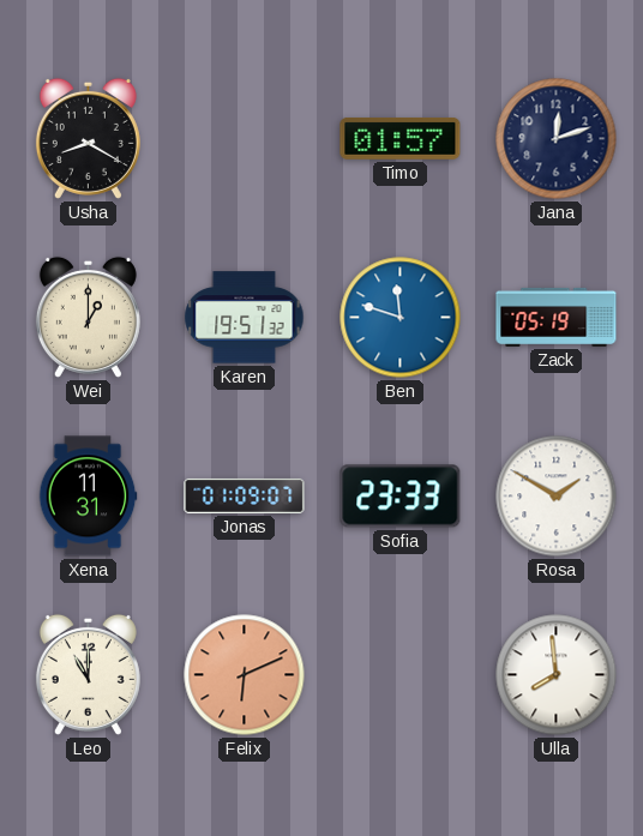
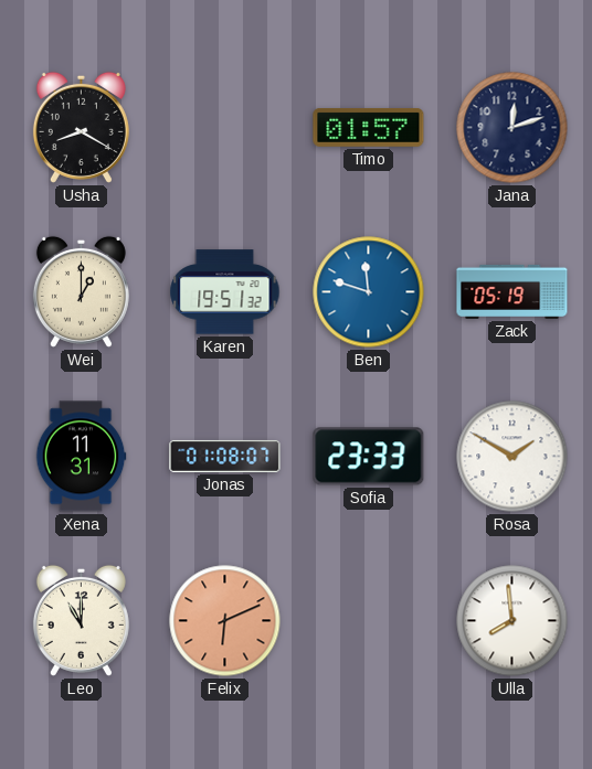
Jonas: 01:09 -> 01:08 (225, 456)
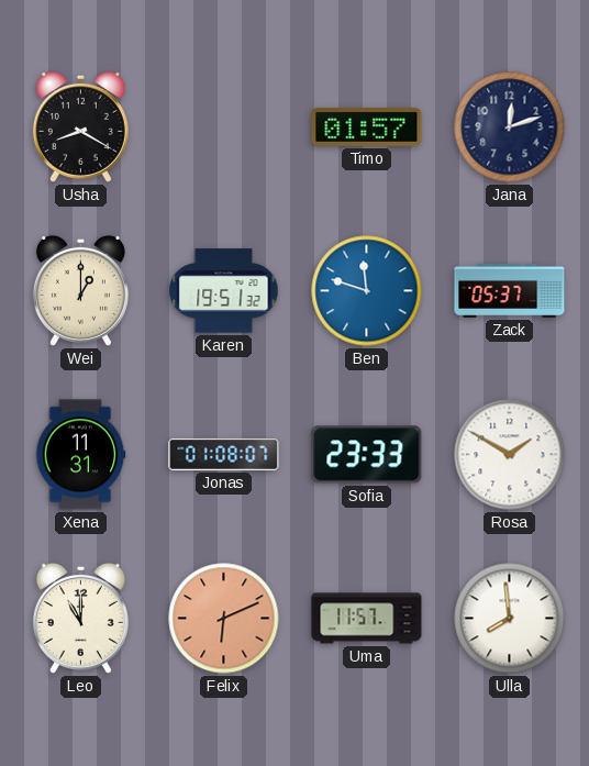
Zack: 05:19 -> 05:37 (510, 290)
Uma: none -> 11:57 (367, 619)
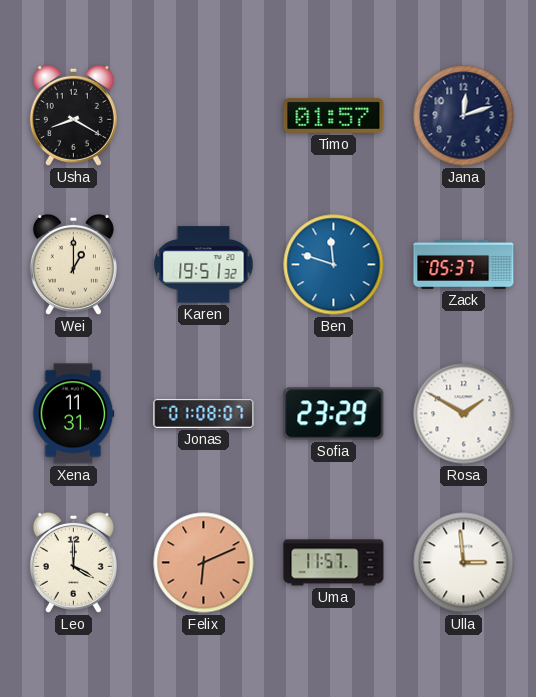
Sofia: 23:33 -> 23:29 (334, 414)
Leo: 11:00 -> 4:00 (73, 562)
Ulla: 7:59 -> 2:59 (464, 563)
